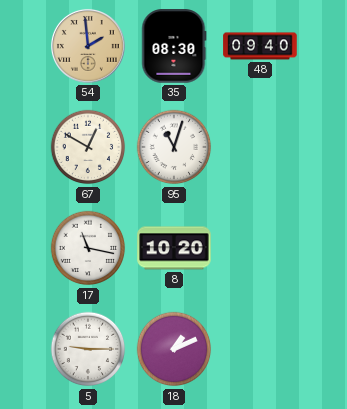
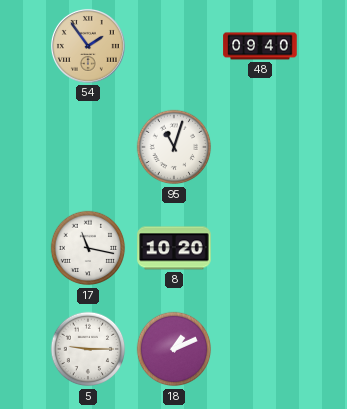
54: 1:59 -> 1:54 (88, 46)
35: 08:30 -> none (174, 46)
67: 12:50 -> none (88, 147)
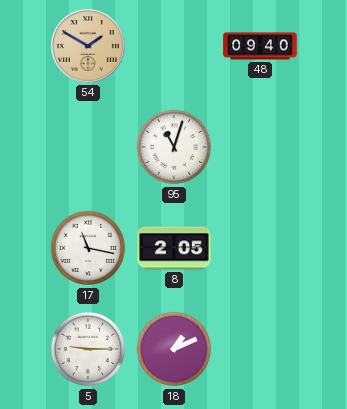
54: 1:54 -> 1:50 (88, 46)
8: 10:20 -> 2:05 (174, 248)
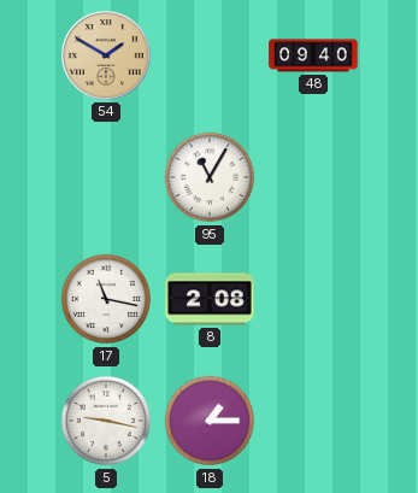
95: 11:03 -> 11:05 (210, 177)
8: 2:05 -> 2:08 (210, 299)
5: 9:15 -> 9:17 (106, 421)
18: 1:11 -> 1:15 (210, 421)
